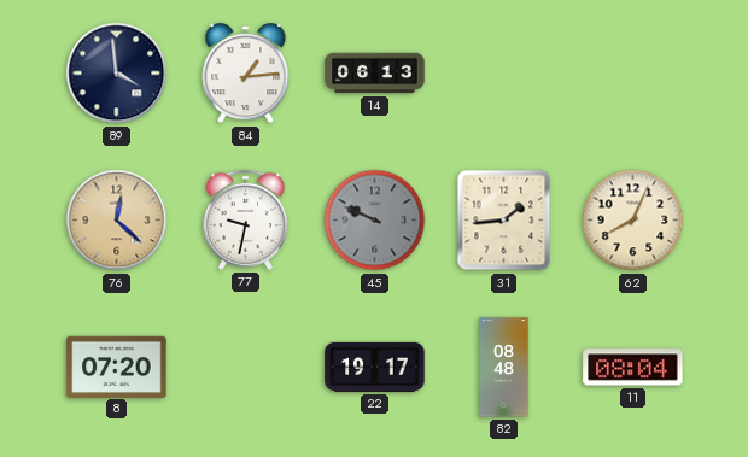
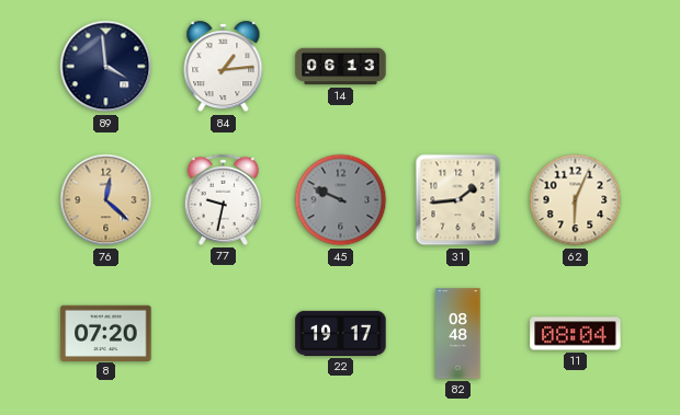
62: 8:04 -> 6:04 (576, 200)
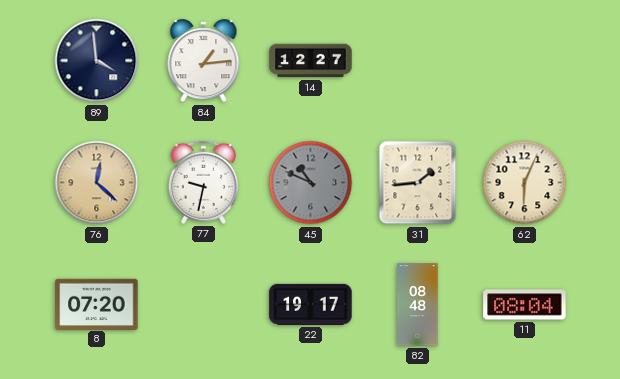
14: 06:13 -> 12:27 (311, 61)
45: 9:49 -> 10:49 (311, 183)
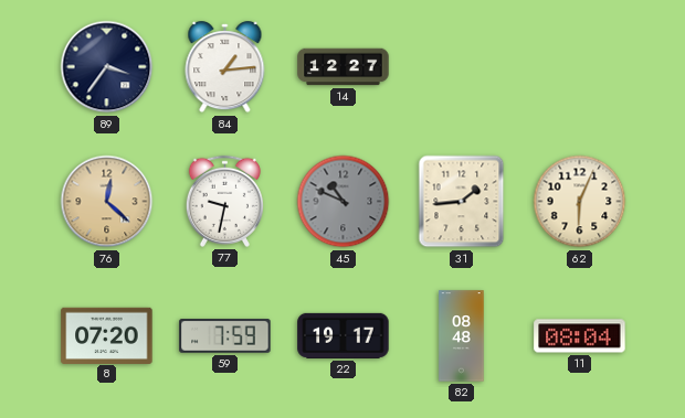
89: 3:59 -> 3:36 (107, 67)
59: none -> 7:59 (225, 336)
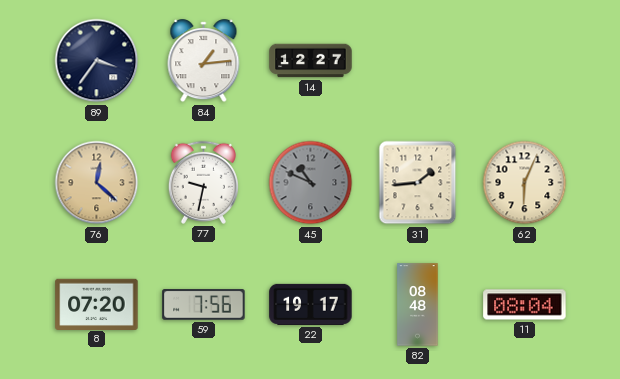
59: 7:59 -> 7:56 (204, 305)
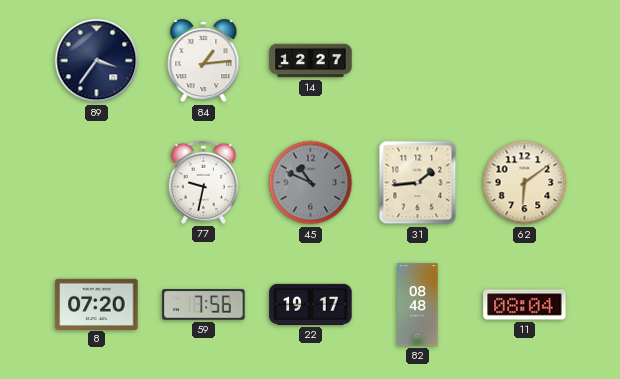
76: 12:22 -> none (97, 183)
62: 6:04 -> 6:09 (525, 183)
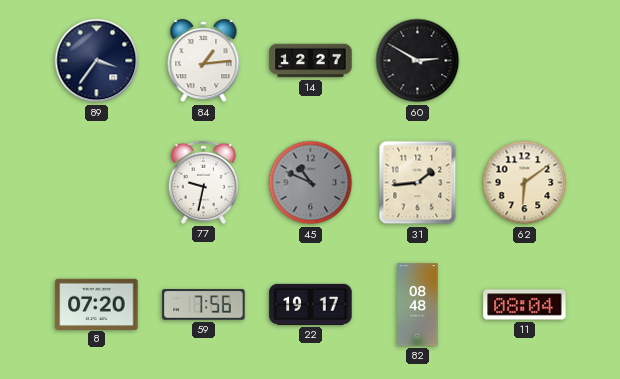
60: none -> 2:50 (418, 61)
